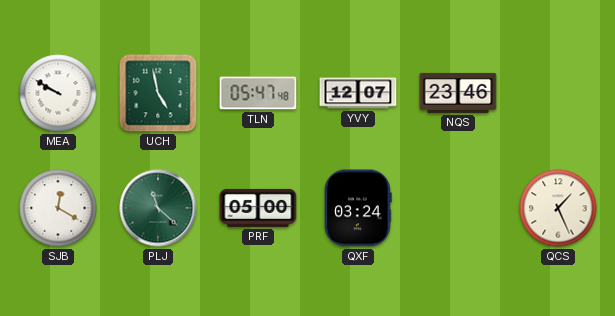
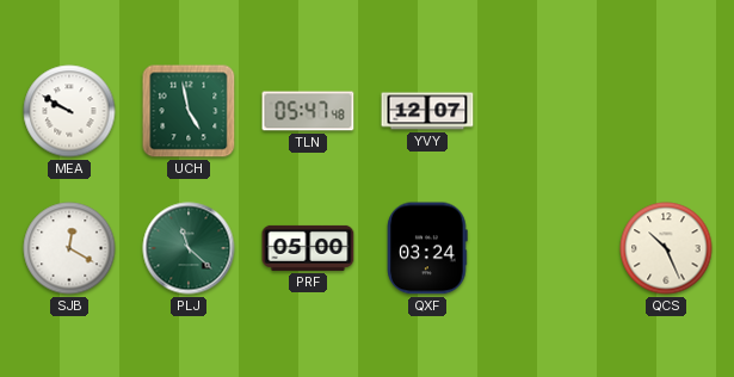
NQS: 23:46 -> none (458, 93)
QCS: 1:26 -> 10:26 (666, 248)
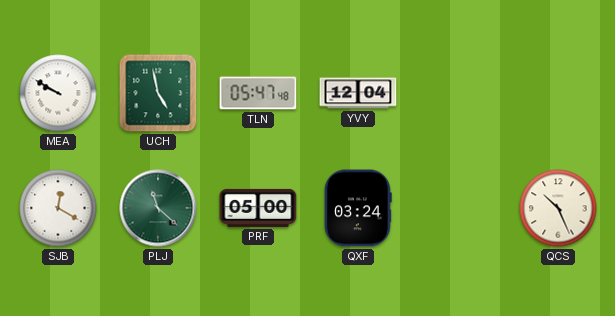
YVY: 12:07 -> 12:04 (358, 93)
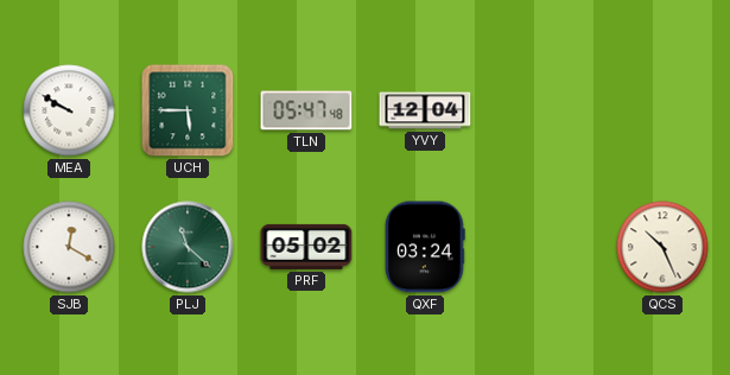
UCH: 4:58 -> 5:45 (188, 110)
PRF: 05:00 -> 05:02 (306, 247)
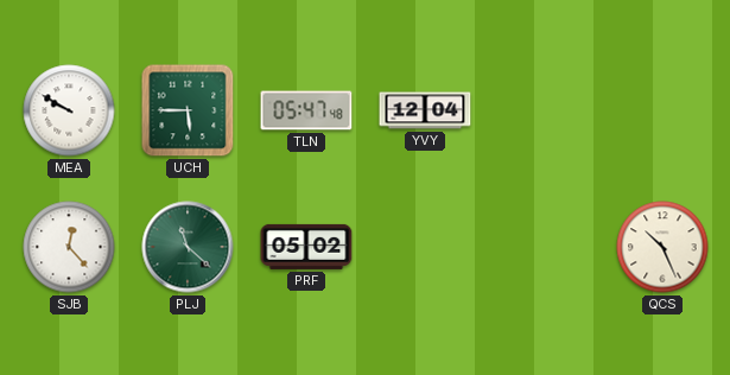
SJB: 12:20 -> 12:23 (69, 247)
QXF: 03:24 -> none (425, 247)
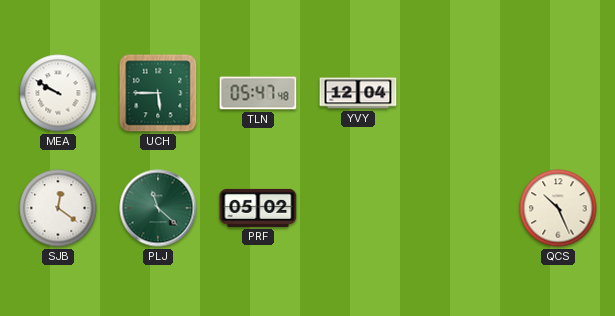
SJB: 12:23 -> 12:21 (58, 208)
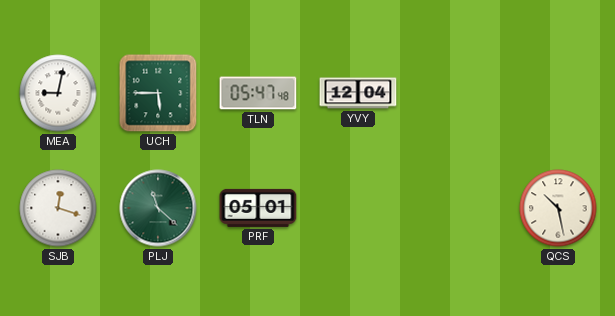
MEA: 9:50 -> 9:02 (58, 93)
SJB: 12:21 -> 12:18 (58, 208)
PRF: 05:02 -> 05:01 (258, 208)
QCS: 10:26 -> 10:28 (558, 208)
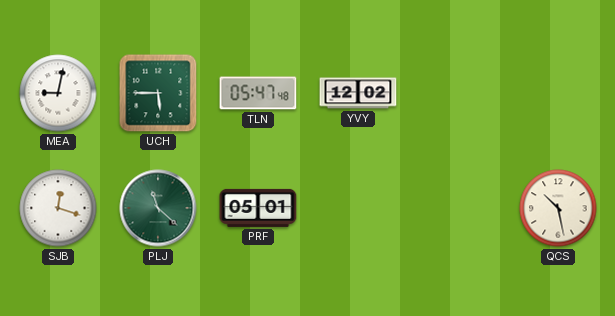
YVY: 12:04 -> 12:02 (358, 93)
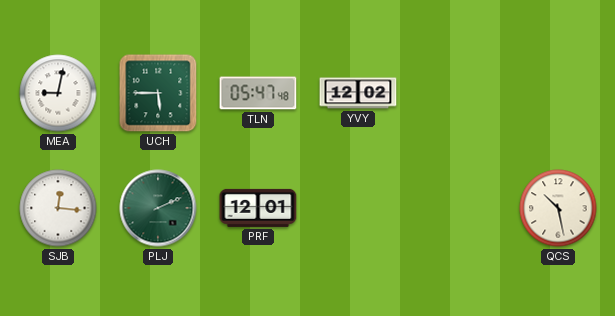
SJB: 12:18 -> 12:16 (58, 208)
PLJ: 11:22 -> 2:11 (158, 208)
PRF: 05:01 -> 12:01 (258, 208)
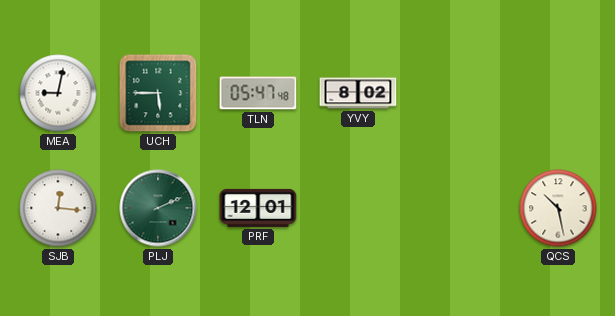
YVY: 12:02 -> 8:02 (358, 93)
